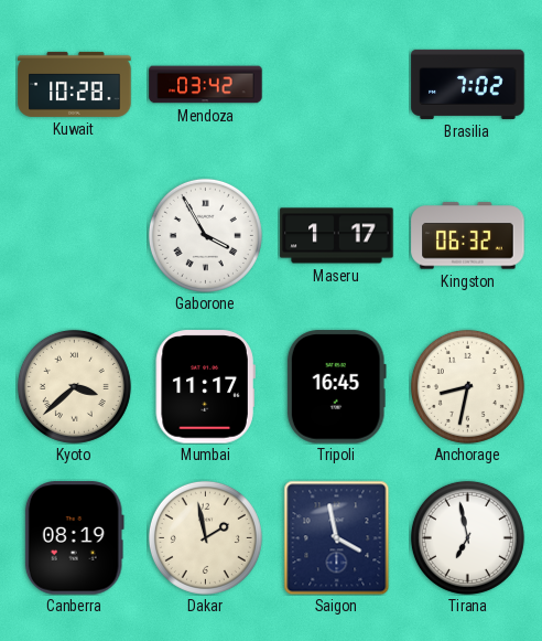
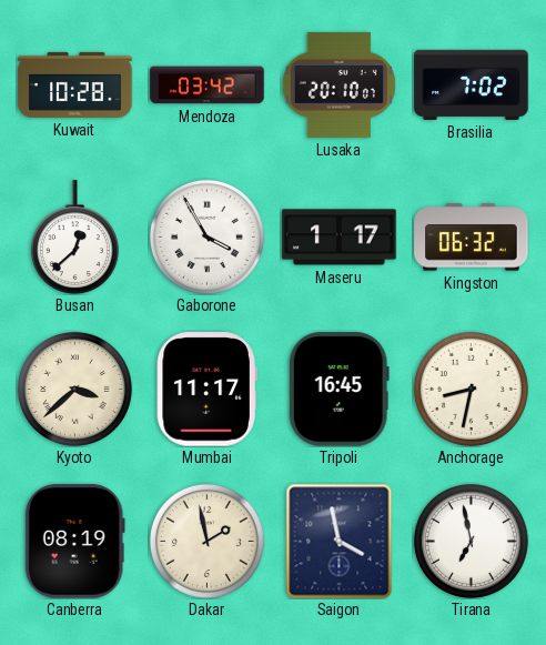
Lusaka: none -> 20:10 (338, 84)
Busan: none -> 12:38 (74, 238)
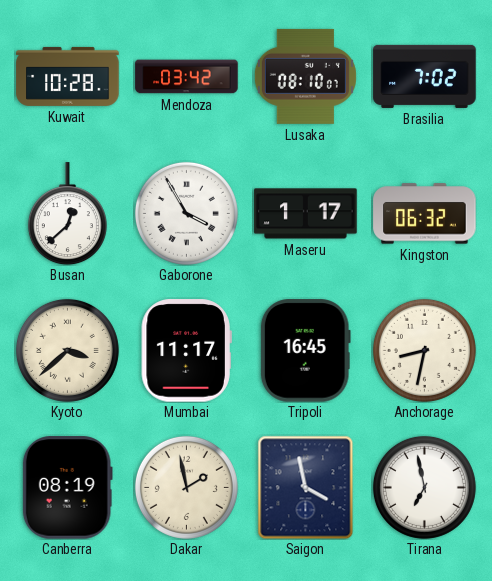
Lusaka: 20:10 -> 08:10 (305, 76)
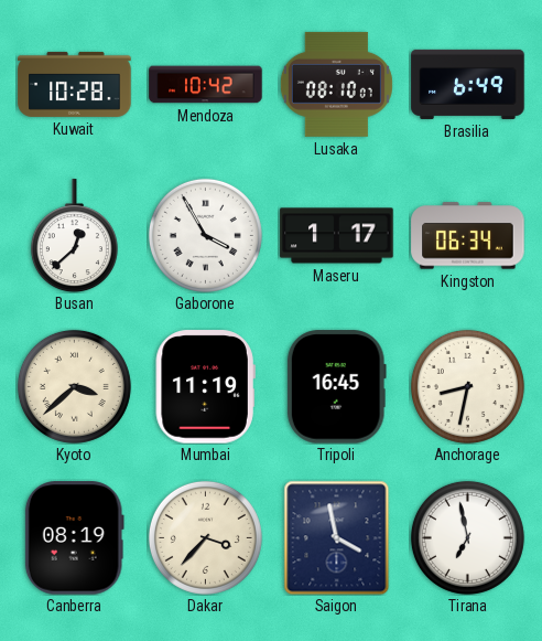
Mendoza: 03:42 -> 10:42 (206, 85)
Brasilia: 7:02 -> 6:49 (468, 84)
Kingston: 06:32 -> 06:34 (468, 236)
Mumbai: 11:17 -> 11:19 (205, 387)
Dakar: 1:58 -> 3:37 (205, 537)
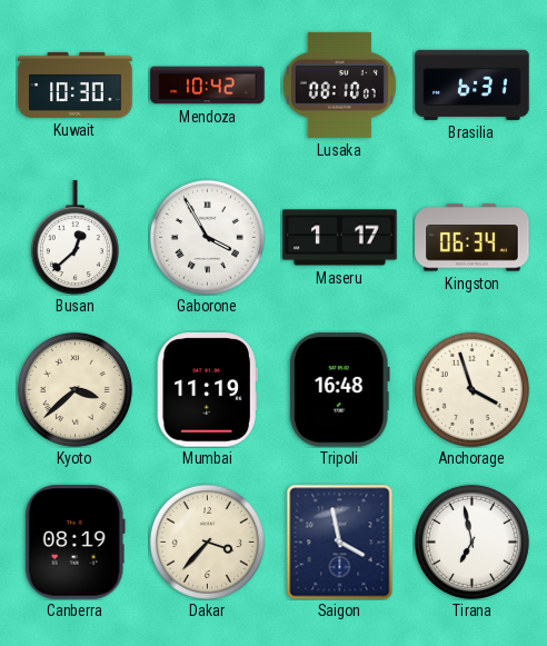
Kuwait: 10:28 -> 10:30 (76, 85)
Brasilia: 6:49 -> 6:31 (473, 85)
Tripoli: 16:45 -> 16:48 (339, 390)
Anchorage: 8:32 -> 3:57 (471, 389)
